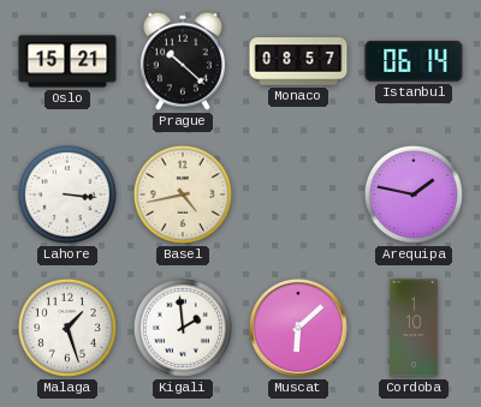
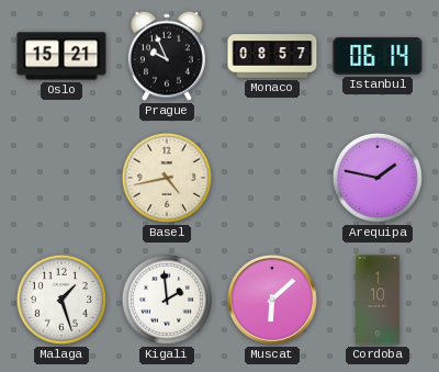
Prague: 10:22 -> 9:56 (167, 56)
Lahore: 3:16 -> none (67, 194)
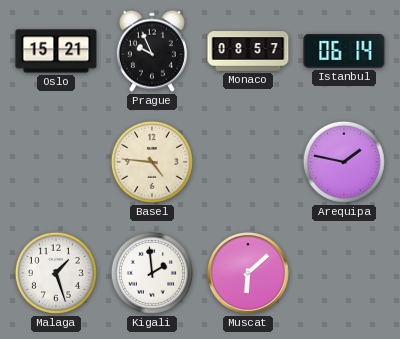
Basel: 4:43 -> 4:46 (152, 162)
Cordoba: 1:10 -> none (378, 300)
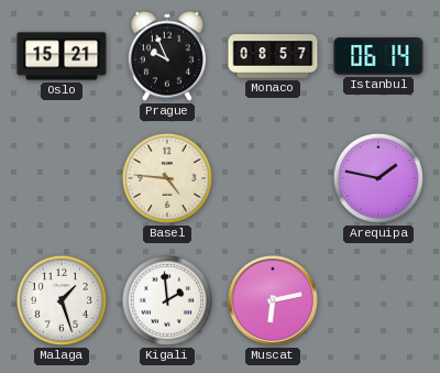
Muscat: 6:08 -> 6:13 (274, 301)
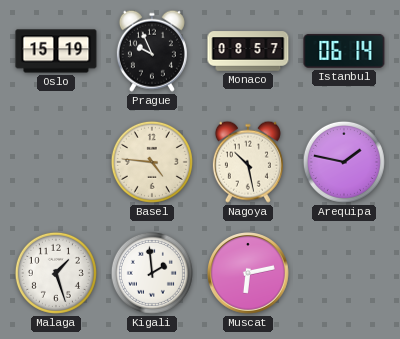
Oslo: 15:21 -> 15:19 (56, 51)
Nagoya: none -> 10:28 (248, 162)
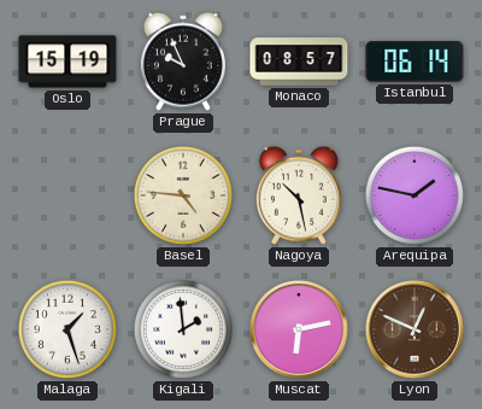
Lyon: none -> 12:49 (416, 331)
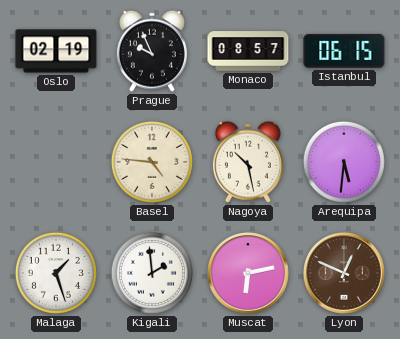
Oslo: 15:19 -> 02:19 (56, 51)
Istanbul: 06:14 -> 06:15 (344, 51)
Arequipa: 1:47 -> 5:31 (344, 162)
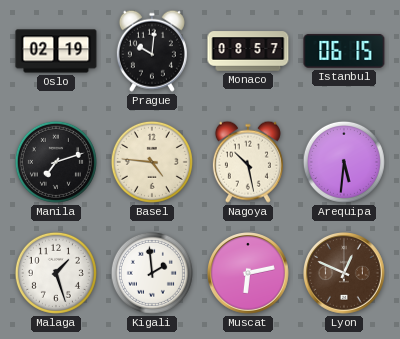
Prague: 9:56 -> 10:01 (152, 51)
Manila: none -> 7:12 (56, 162)
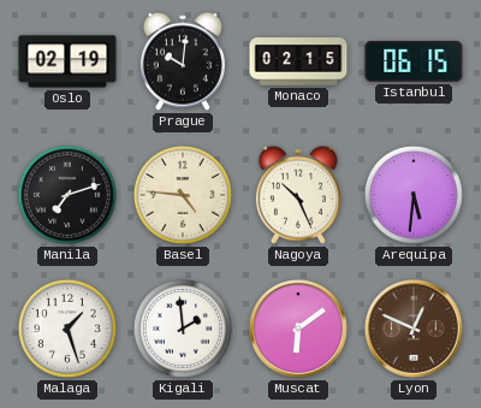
Monaco: 08:57 -> 02:15 (298, 61)
Nagoya: 10:28 -> 10:26 (298, 195)
Muscat: 6:13 -> 6:09 (299, 330)
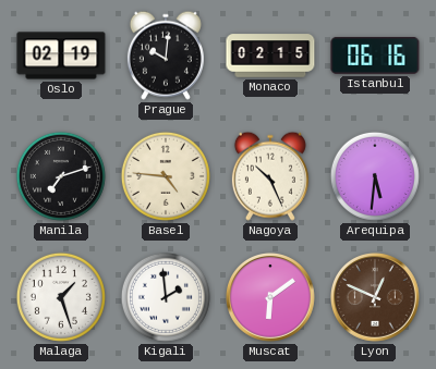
Istanbul: 06:15 -> 06:16 (375, 56)
